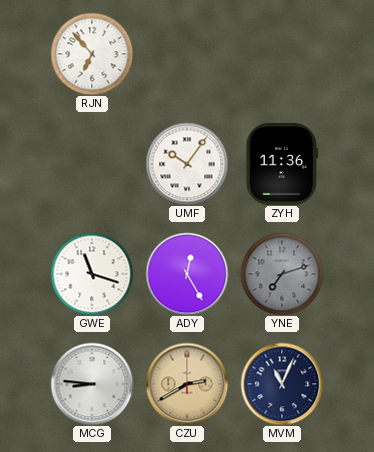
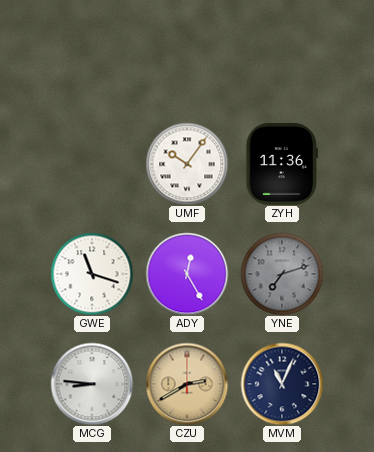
RJN: 6:53 -> none (92, 54)
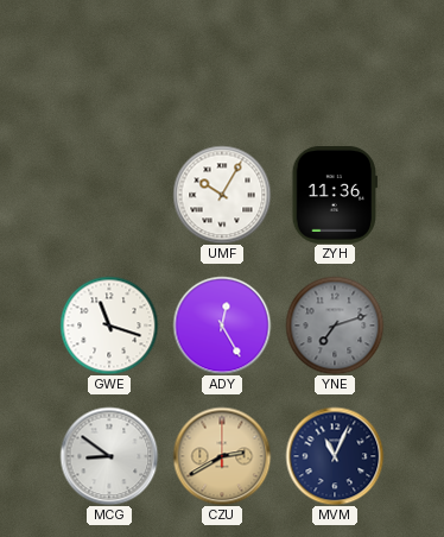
UMF: 10:06 -> 10:05 (222, 195)
MCG: 8:46 -> 8:51 (109, 456)
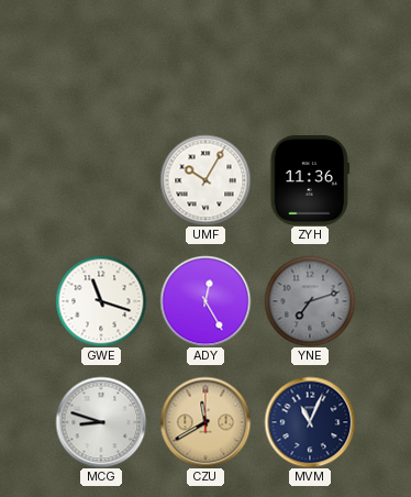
MCG: 8:51 -> 8:48 (101, 422)
CZU: 2:40 -> 11:40 (205, 422)
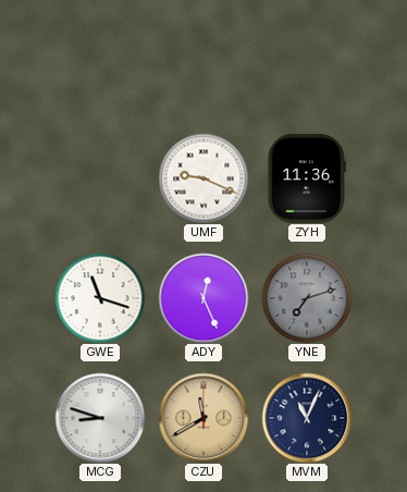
UMF: 10:05 -> 9:19 (203, 179)
ADY: 12:25 -> 12:26 (203, 298)
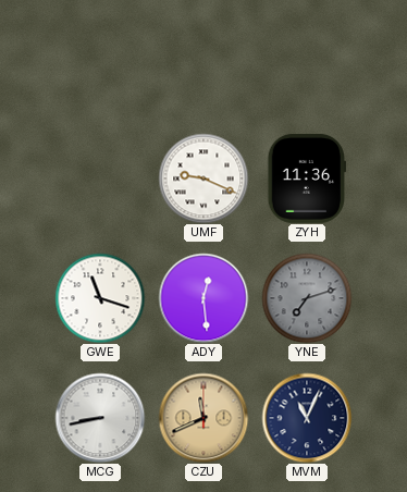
ADY: 12:26 -> 12:29 (203, 298)
MCG: 8:48 -> 8:43 (100, 418)
CZU: 11:40 -> 11:41 (203, 418)
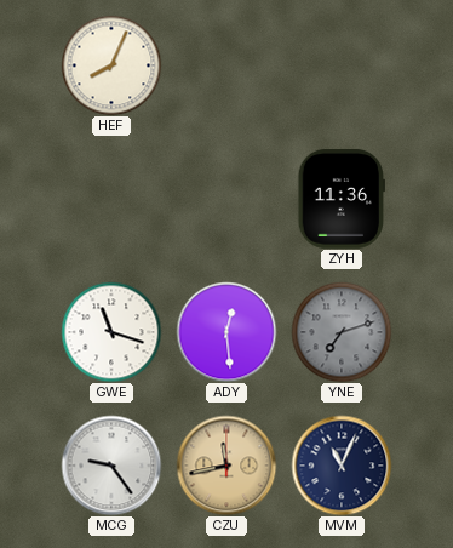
HEF: none -> 8:04 (111, 65)
UMF: 9:19 -> none (203, 179)
MCG: 8:43 -> 9:24 (111, 466)
CZU: 11:41 -> 11:43 (226, 466)
